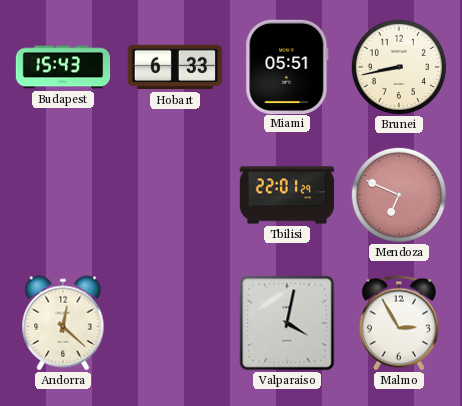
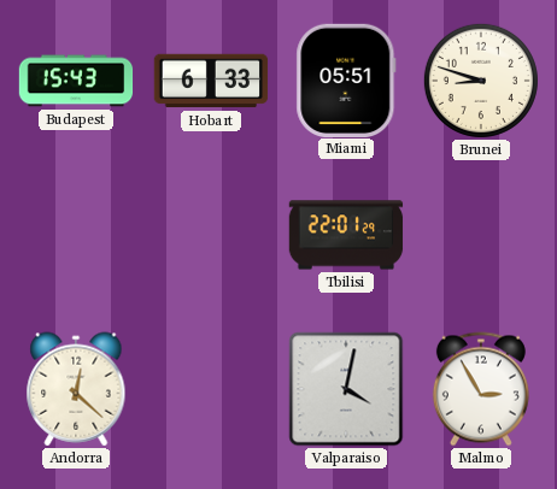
Brunei: 8:43 -> 8:48 (481, 81)
Mendoza: 6:49 -> none (399, 195)
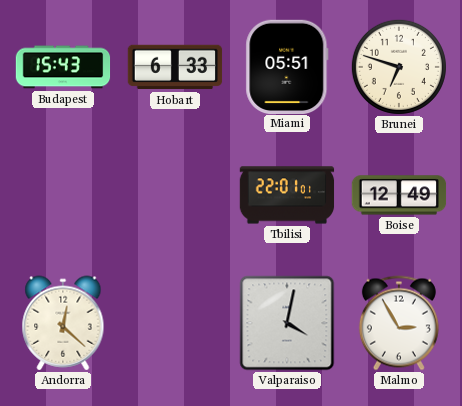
Brunei: 8:48 -> 6:48 (399, 67)
Tbilisi: 22:01:29 -> 22:01:01 (287, 195)
Boise: none -> 12:49 (399, 195)
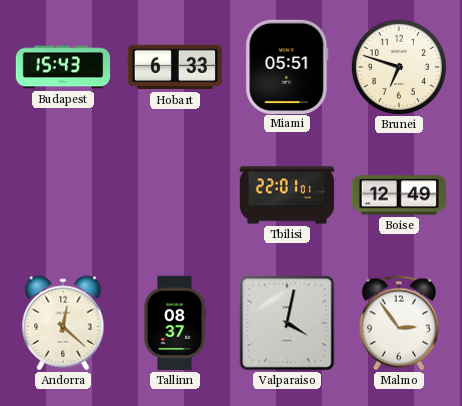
Tallinn: none -> 08:37 (175, 323)
Malmo: 2:55 -> 2:54 (399, 323)
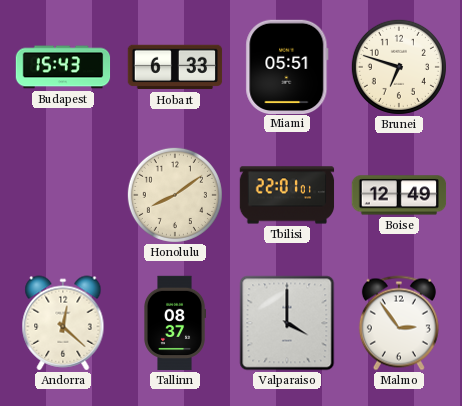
Honolulu: none -> 8:09 (175, 195)
Valparaiso: 4:02 -> 4:00 (287, 323)
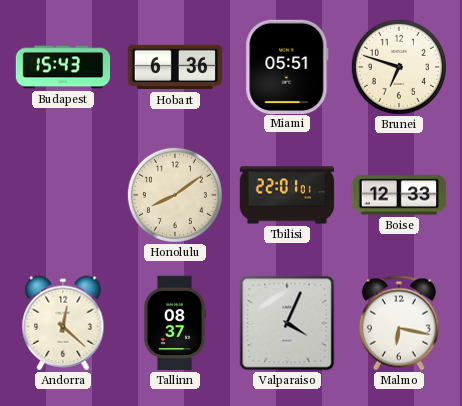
Hobart: 6:33 -> 6:36 (175, 67)
Boise: 12:49 -> 12:33 (399, 195)
Valparaiso: 4:00 -> 4:04 (287, 323)
Malmo: 2:54 -> 6:17 (399, 323)
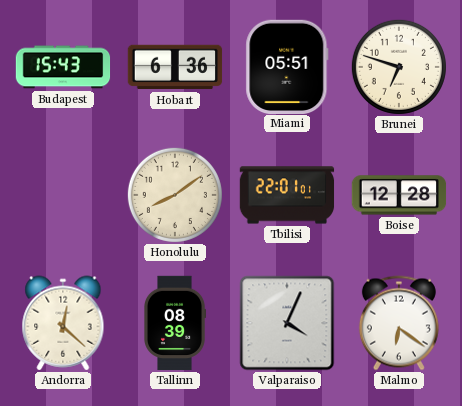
Boise: 12:33 -> 12:28 (399, 195)
Tallinn: 08:37 -> 08:39 (175, 323)
Malmo: 6:17 -> 6:21 (399, 323)
